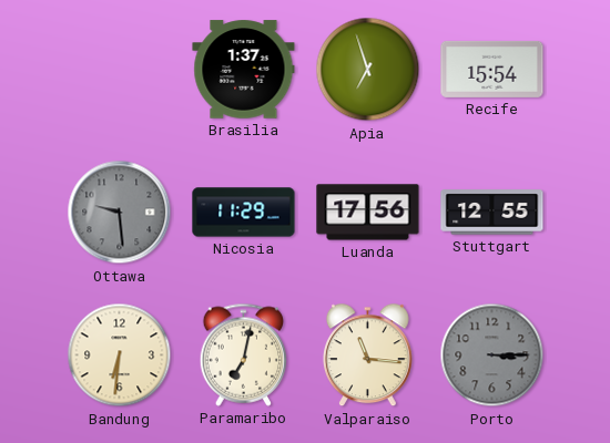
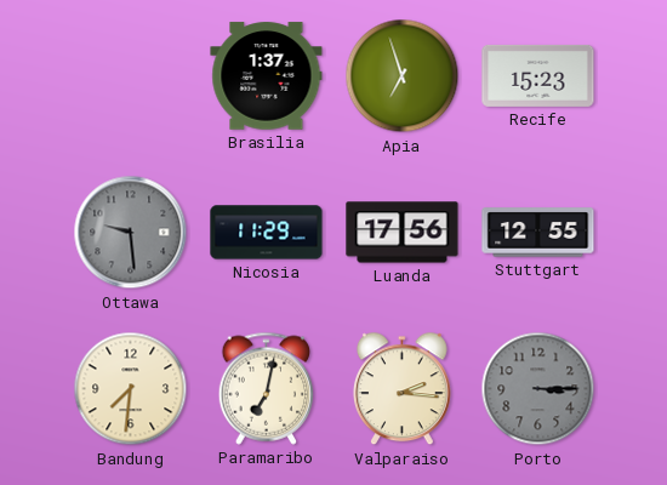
Recife: 15:54 -> 15:23 (538, 75)
Bandung: 6:31 -> 7:31 (131, 389)
Valparaiso: 11:16 -> 2:16 (401, 389)
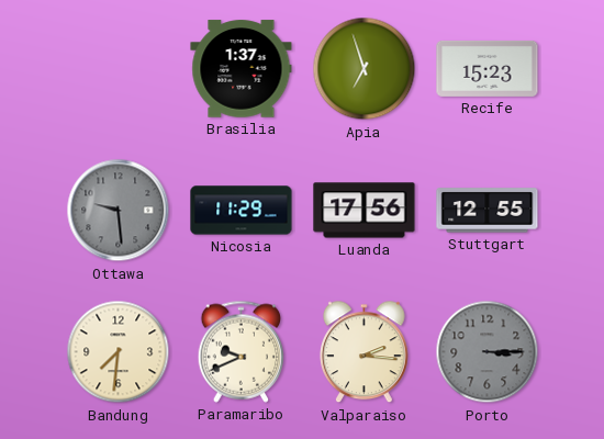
Paramaribo: 7:02 -> 9:41 (242, 351)
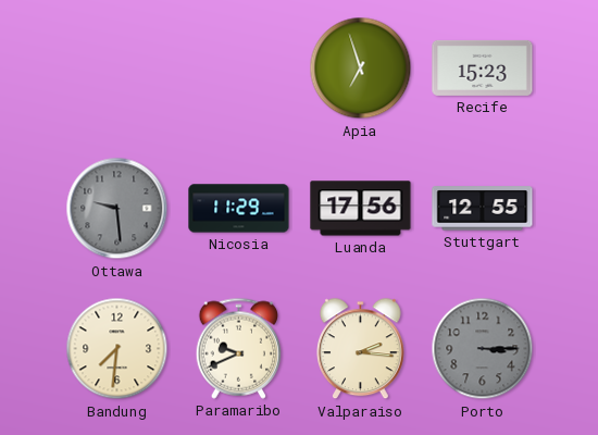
Brasilia: 1:37 -> none (242, 69)
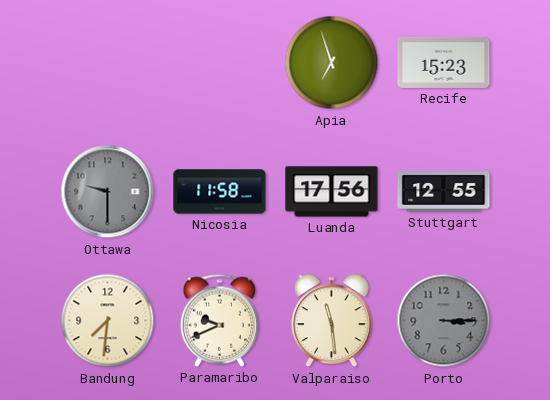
Ottawa: 9:29 -> 9:30 (108, 192)
Nicosia: 11:29 -> 11:58 (220, 192)
Valparaiso: 2:16 -> 11:29 (331, 321)
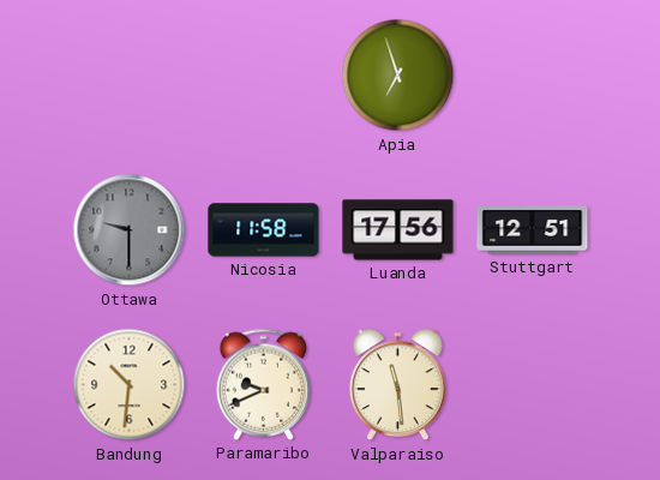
Recife: 15:23 -> none (444, 62)
Stuttgart: 12:55 -> 12:51 (533, 230)
Bandung: 7:31 -> 10:31 (130, 385)
Porto: 3:15 -> none (444, 321)
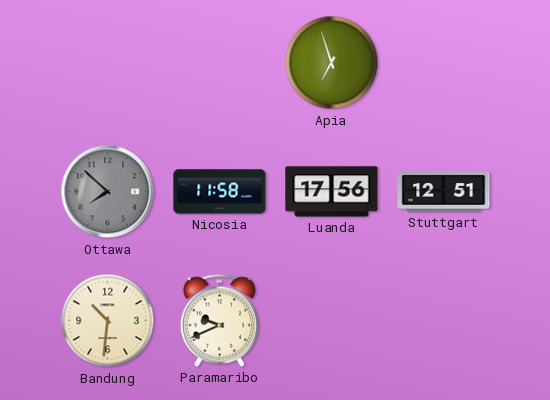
Ottawa: 9:30 -> 7:52 (108, 192)
Valparaiso: 11:29 -> none (397, 385)
